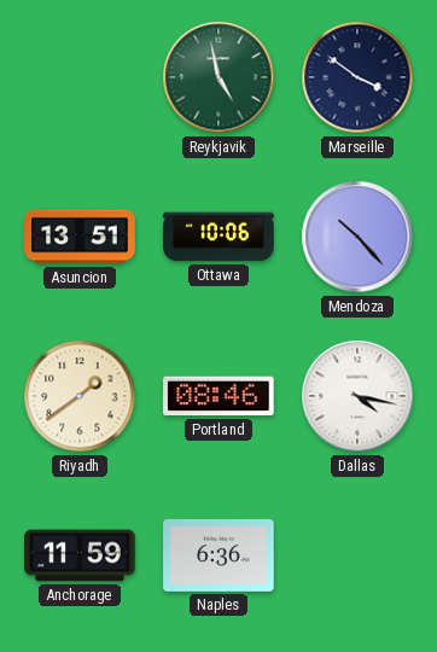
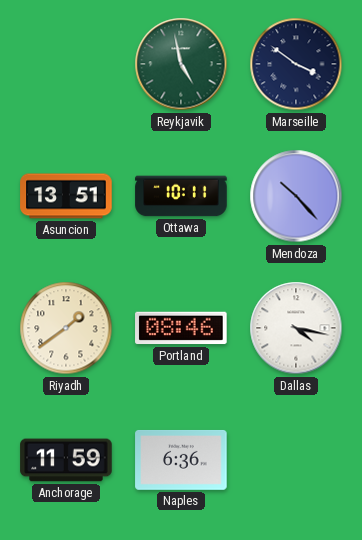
Ottawa: 10:06 -> 10:11 (181, 196)
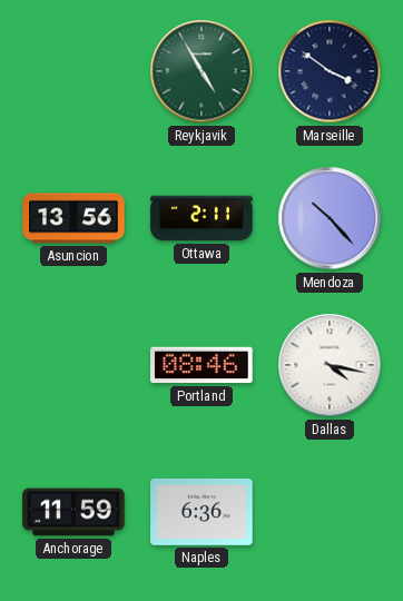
Reykjavik: 4:58 -> 4:55 (202, 71)
Asuncion: 13:51 -> 13:56 (73, 218)
Ottawa: 10:11 -> 2:11 (202, 218)
Riyadh: 1:39 -> none (66, 328)
